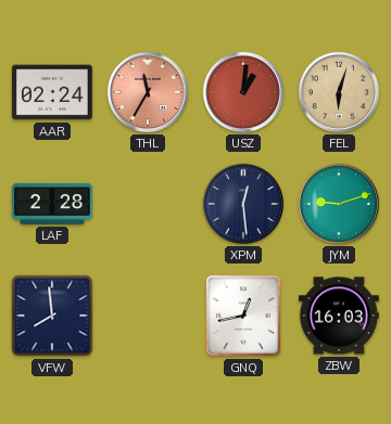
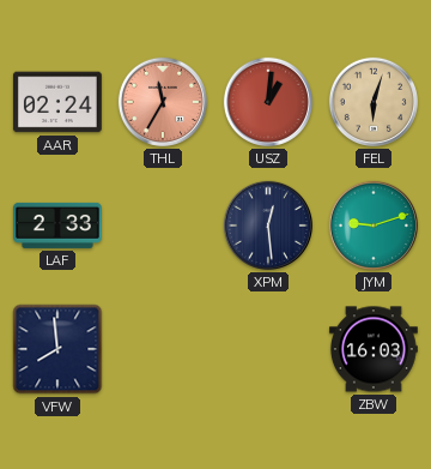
LAF: 2:28 -> 2:33 (59, 226)
GNQ: 12:43 -> none (243, 316)
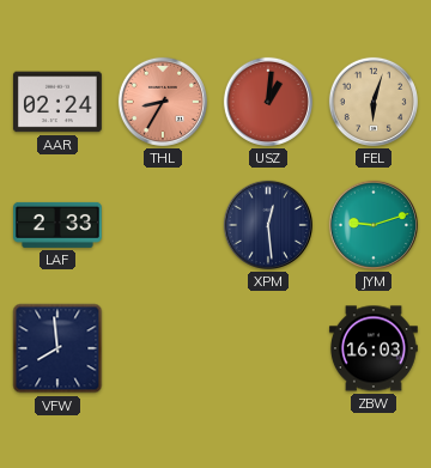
THL: 11:35 -> 8:35 (163, 102)
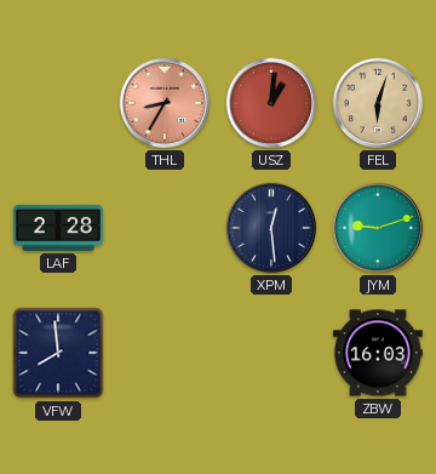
AAR: 02:24 -> none (57, 102)
LAF: 2:33 -> 2:28 (59, 228)
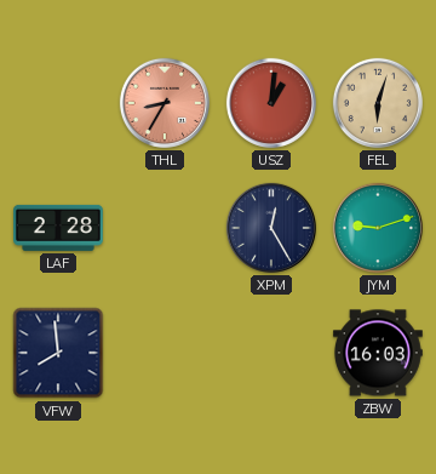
XPM: 12:29 -> 12:25 (271, 228)
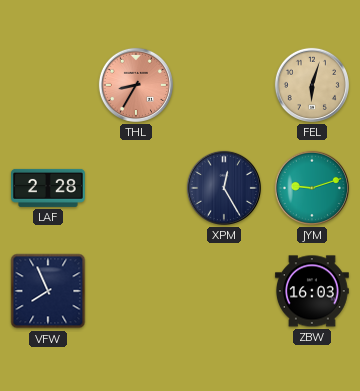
USZ: 1:01 -> none (271, 103)
VFW: 7:59 -> 7:56 (48, 291)
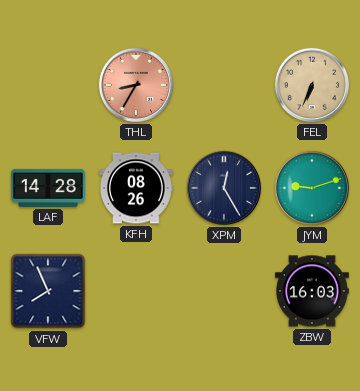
FEL: 6:03 -> 6:34 (312, 85)
LAF: 2:28 -> 14:28 (49, 188)
KFH: none -> 08:26 (136, 188)
